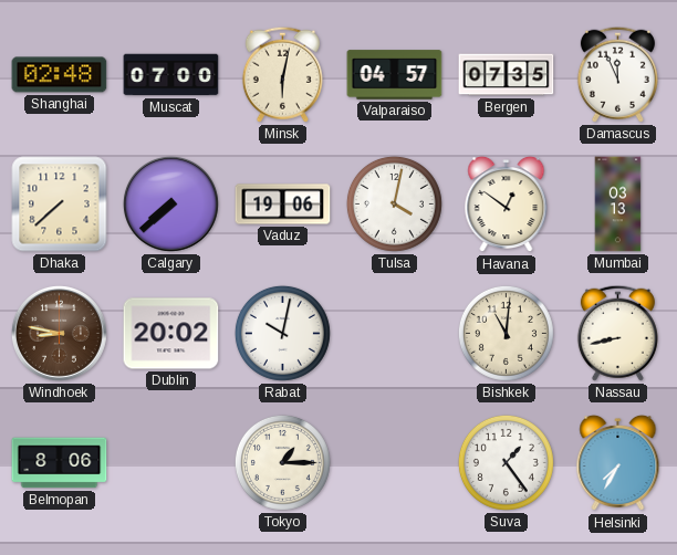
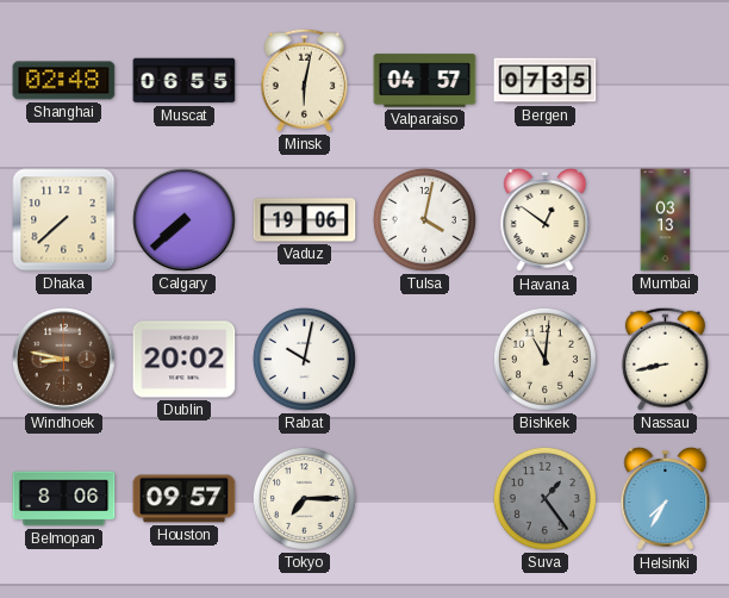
Muscat: 07:00 -> 06:55 (185, 81)
Damascus: 11:56 -> none (617, 74)
Houston: none -> 09:57 (185, 499)
Tokyo: 1:15 -> 7:15 (304, 498)
Suva dial: white -> grey (544, 498)
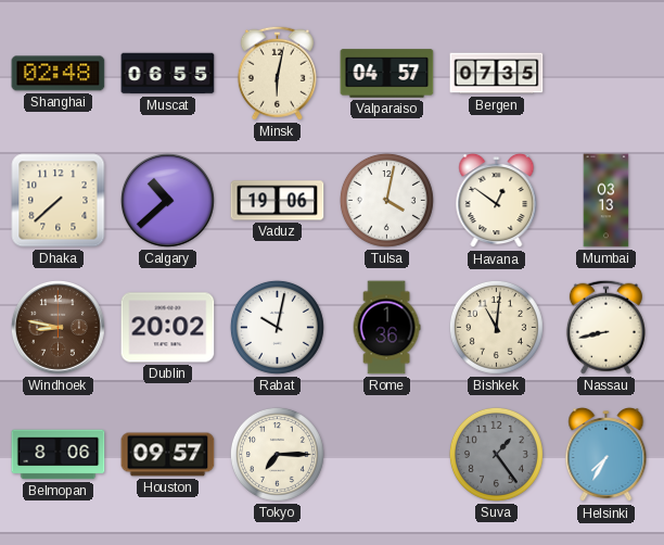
Calgary: 7:38 -> 10:38 (167, 200)
Rome: none -> 1:36 (386, 328)
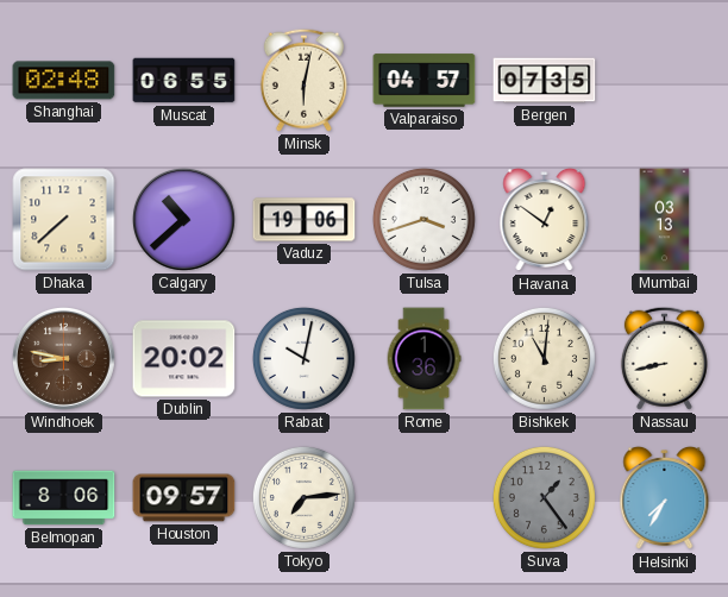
Tulsa: 4:02 -> 3:42 (423, 219)
Tokyo: 7:15 -> 7:14 (303, 497)
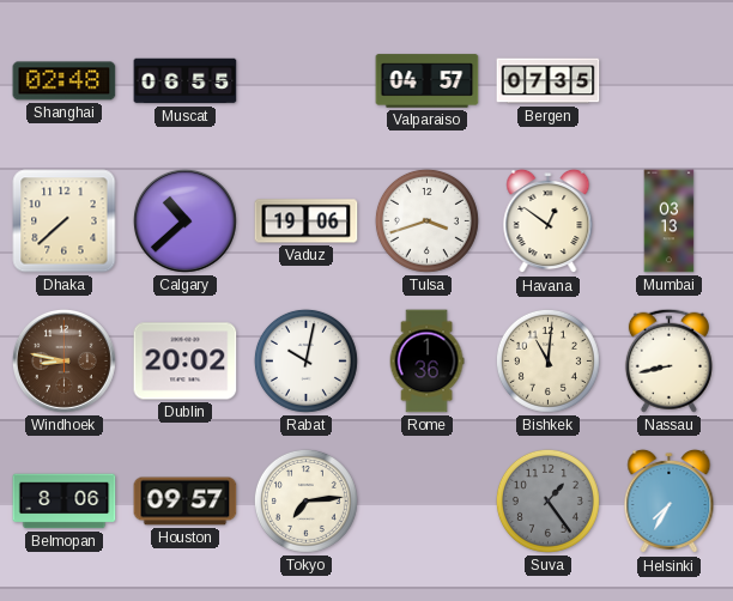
Minsk: 6:02 -> none (303, 80)
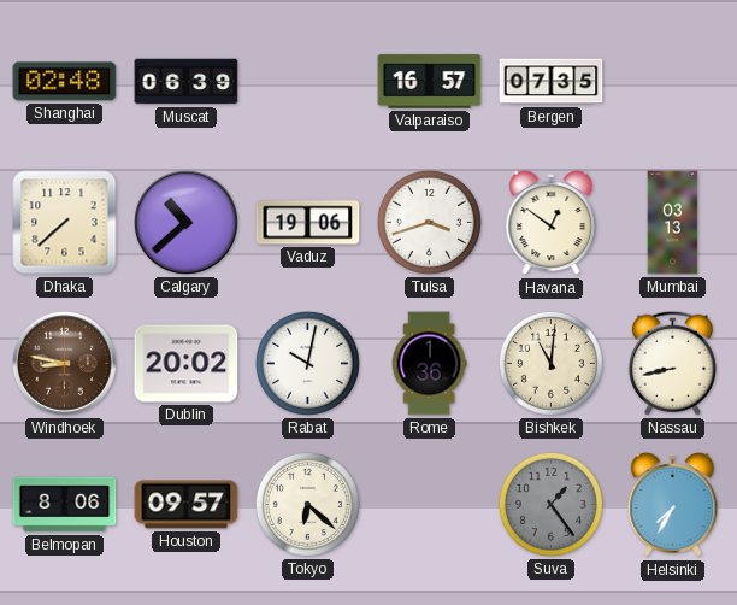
Muscat: 06:55 -> 06:39 (187, 82)
Valparaiso: 04:57 -> 16:57 (430, 82)
Tokyo: 7:14 -> 6:22 (307, 504)
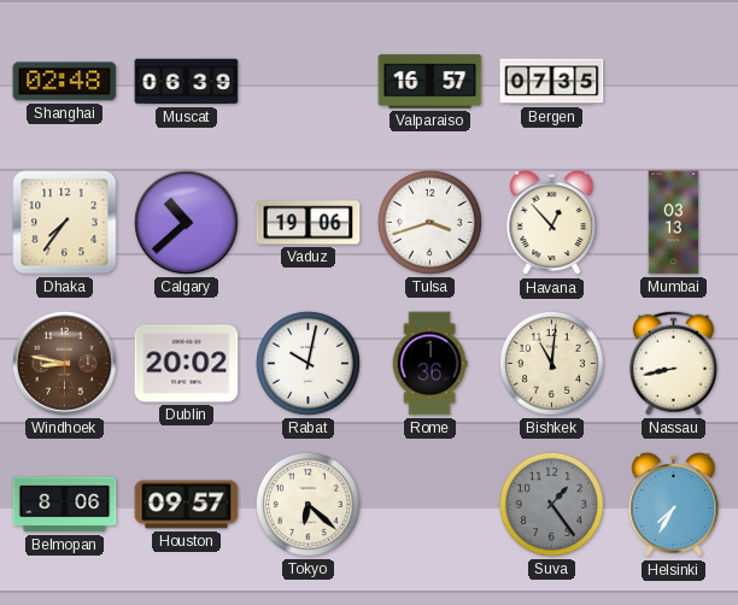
Dhaka: 7:38 -> 7:36 (65, 223)
Havana: 12:51 -> 12:53 (552, 223)
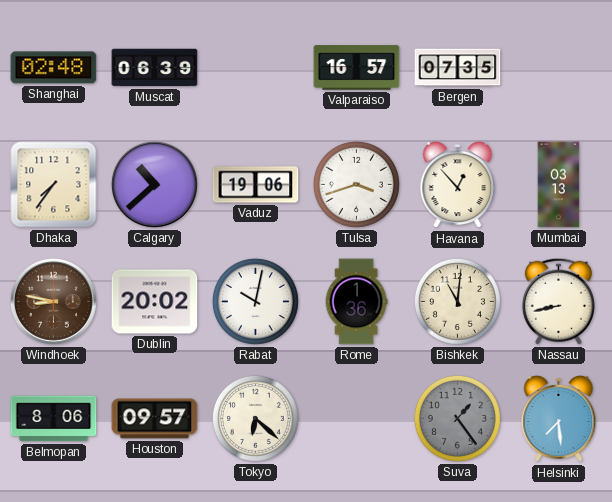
Helsinki: 7:35 -> 7:29 (559, 419)
